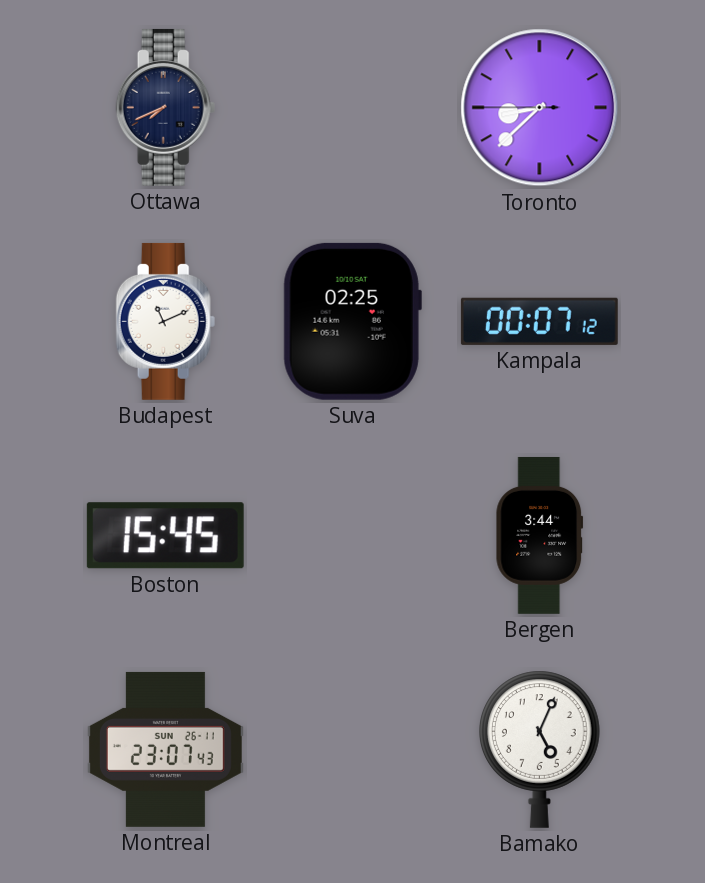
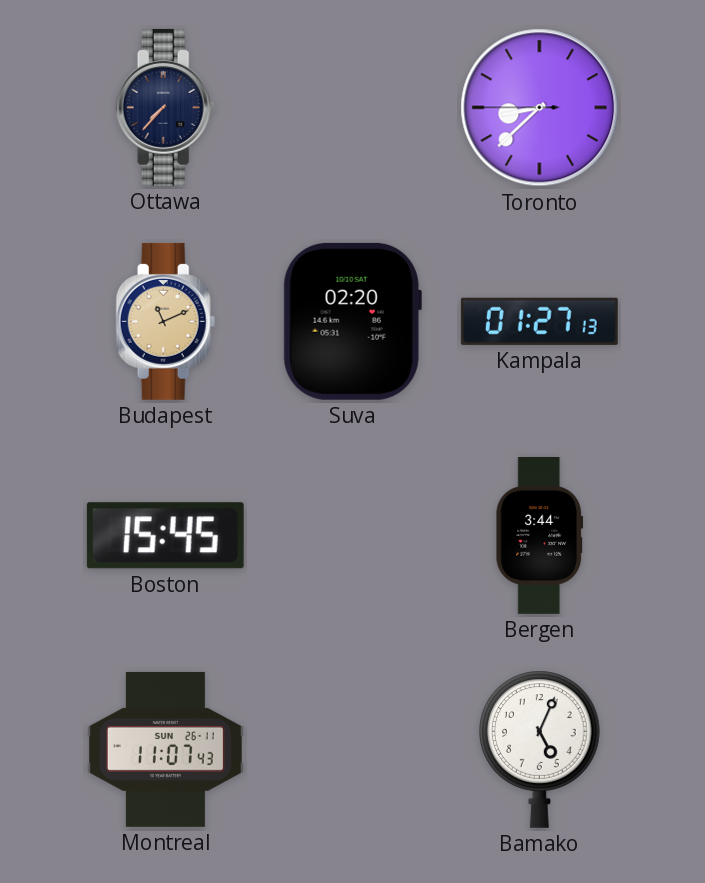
Ottawa: 7:41 -> 7:37 (166, 107)
Budapest dial: white -> champagne (166, 321)
Suva: 02:25 -> 02:20 (352, 321)
Kampala: 00:07 -> 01:27 (539, 321)
Montreal: 23:07 -> 11:07 (165, 749)
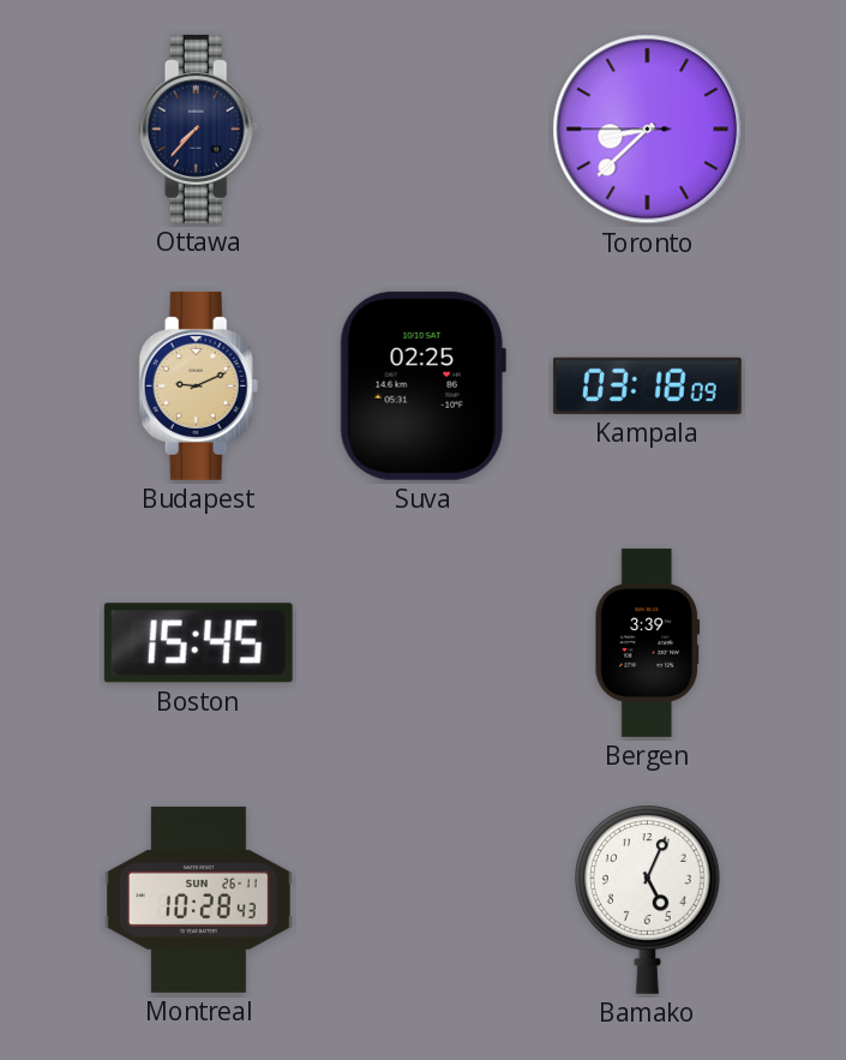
Budapest: 11:11 -> 9:11 (199, 385)
Suva: 02:20 -> 02:25 (422, 385)
Kampala: 01:27 -> 03:18 (647, 385)
Bergen: 3:44 -> 3:39 (648, 642)
Montreal: 11:07 -> 10:28 (198, 899)
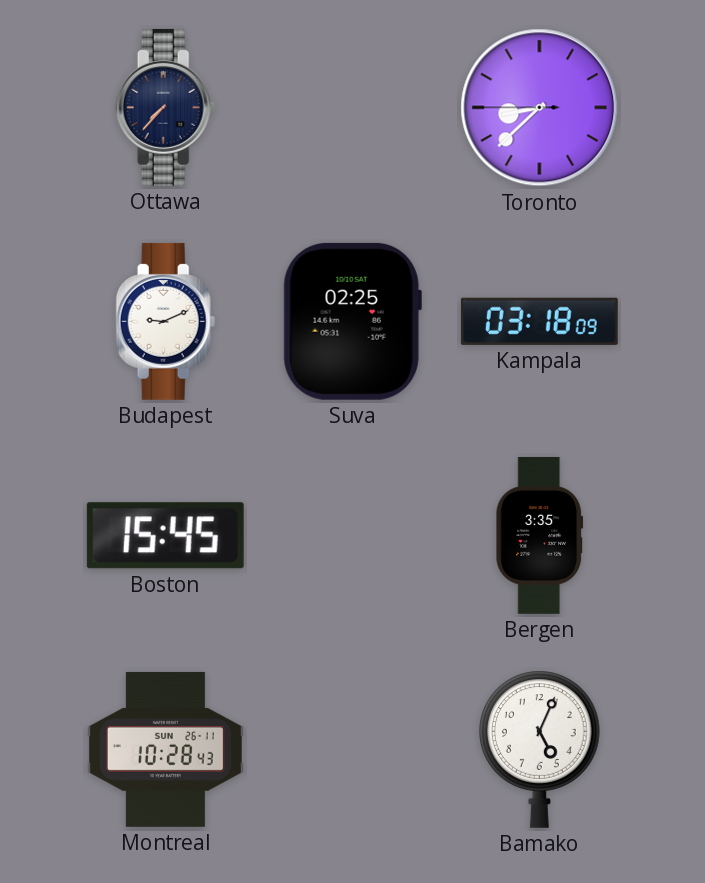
Budapest dial: champagne -> white (166, 321)
Bergen: 3:39 -> 3:35 (540, 535)
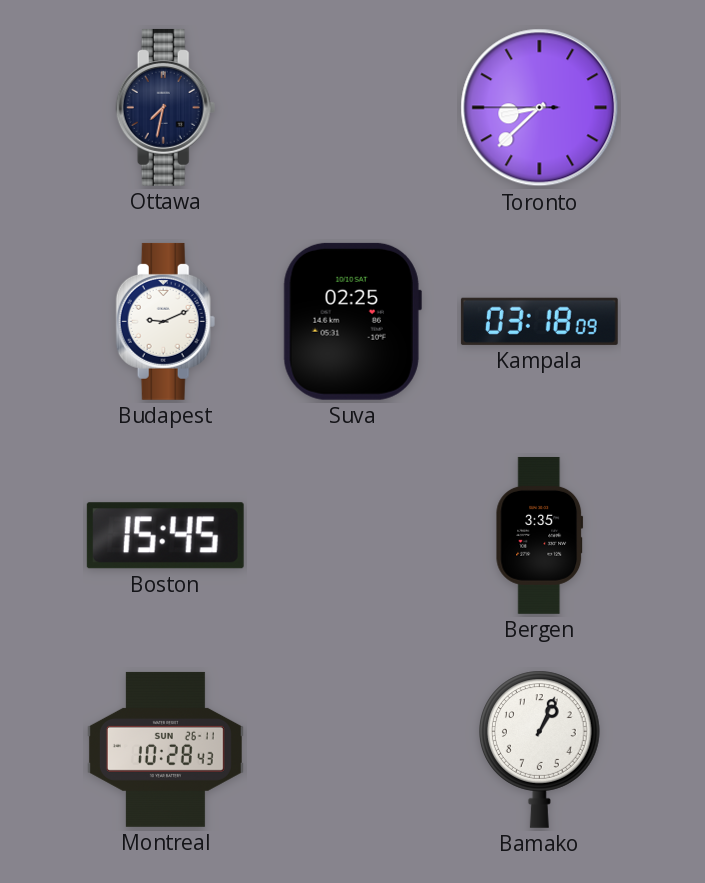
Ottawa: 7:37 -> 7:32 (166, 107)
Bamako: 5:04 -> 1:04 (540, 749)
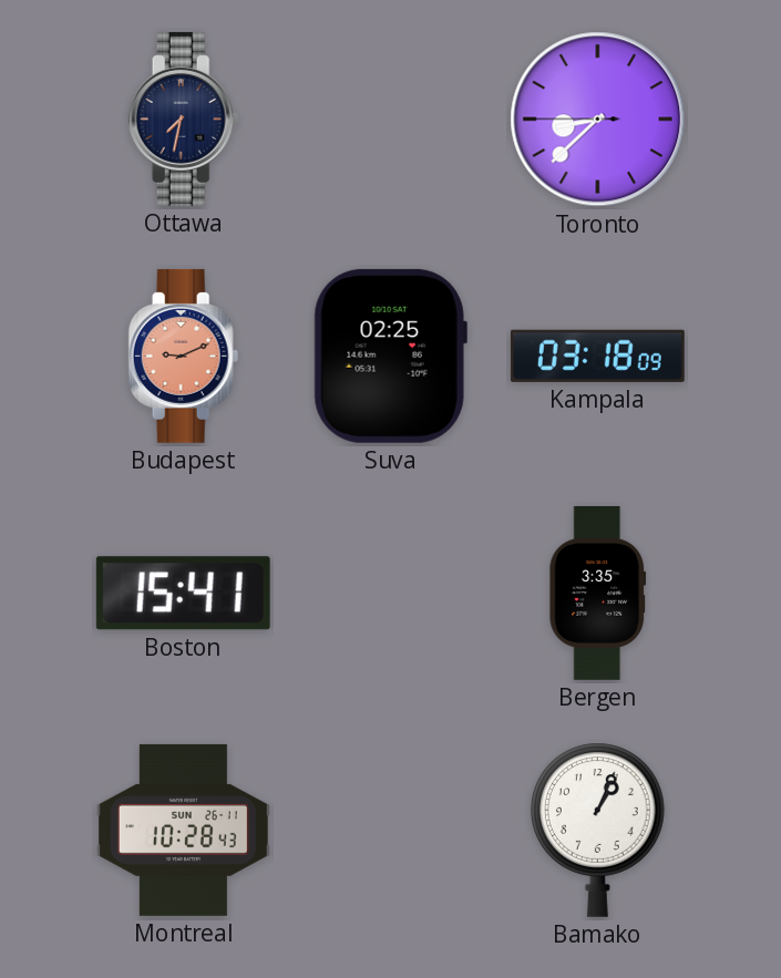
Budapest dial: white -> salmon (184, 356)
Boston: 15:45 -> 15:41 (183, 594)
